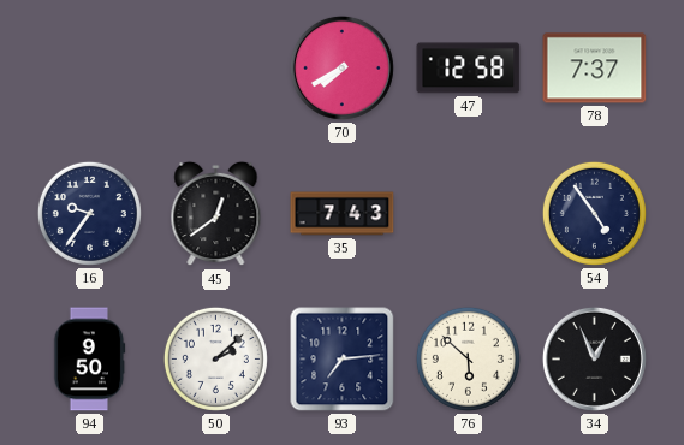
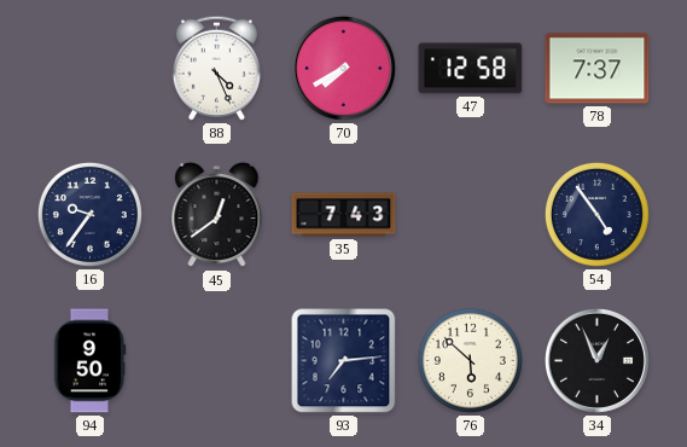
88: none -> 4:26 (216, 68)
50: 2:08 -> none (215, 358)
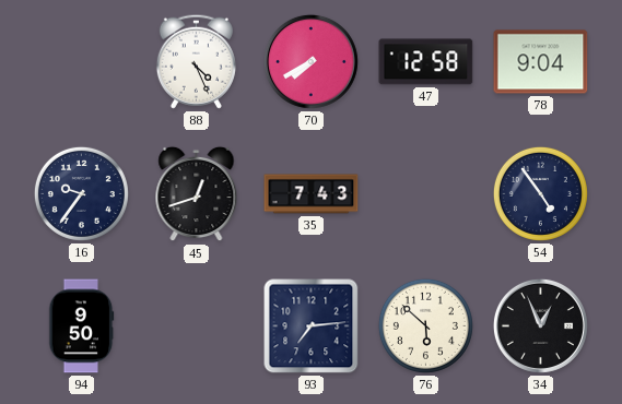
78: 7:37 -> 9:04 (541, 62)
45: 12:39 -> 12:42 (197, 194)
